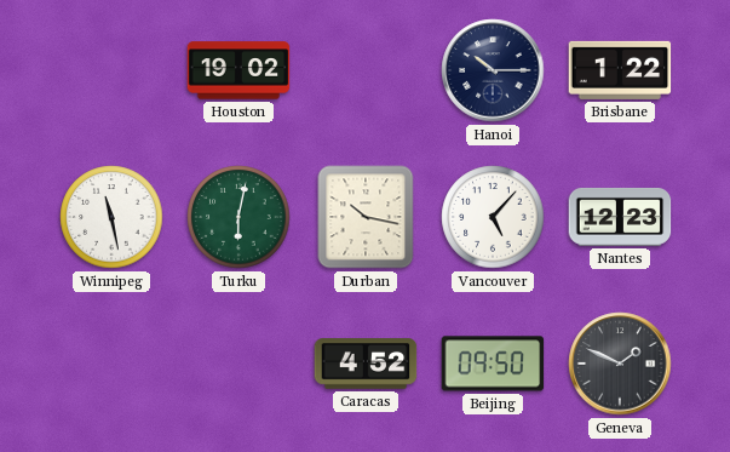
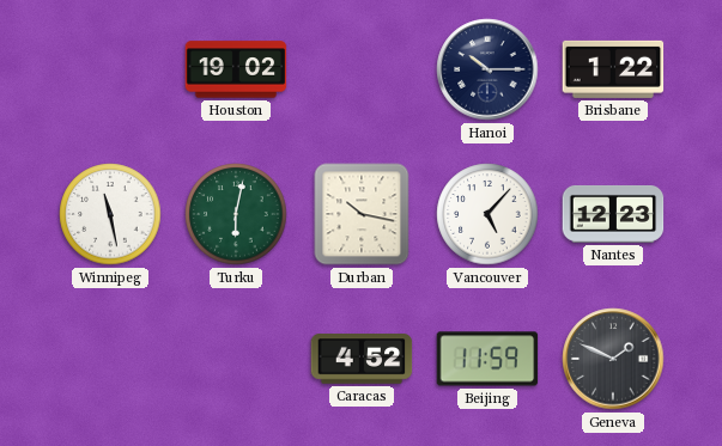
Beijing: 09:50 -> 11:59 (487, 359)
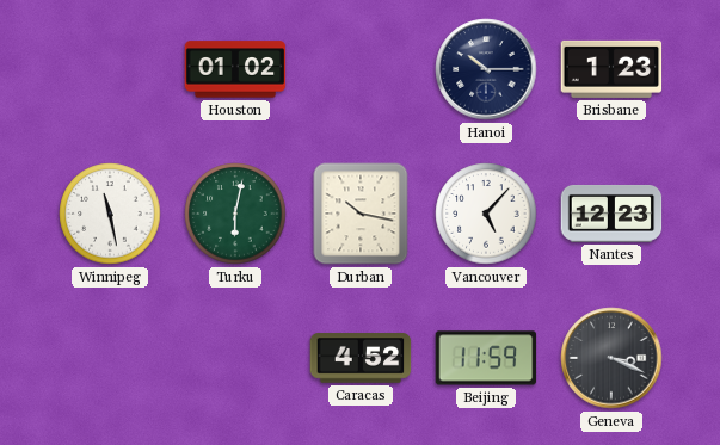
Houston: 19:02 -> 01:02 (235, 69)
Brisbane: 1:22 -> 1:23 (611, 69)
Geneva: 1:49 -> 3:19 (611, 358)
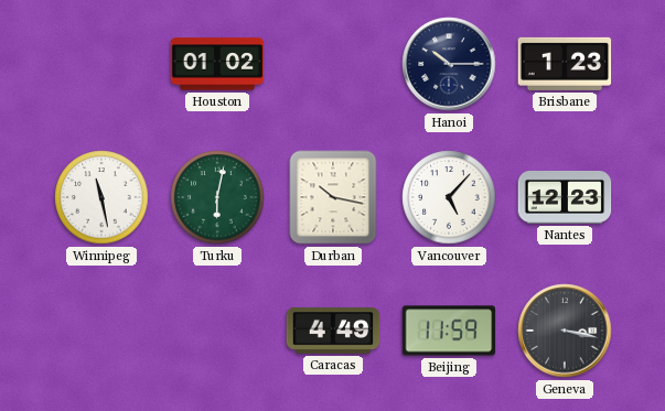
Caracas: 4:52 -> 4:49 (333, 331)
Geneva: 3:19 -> 3:17 (565, 331)
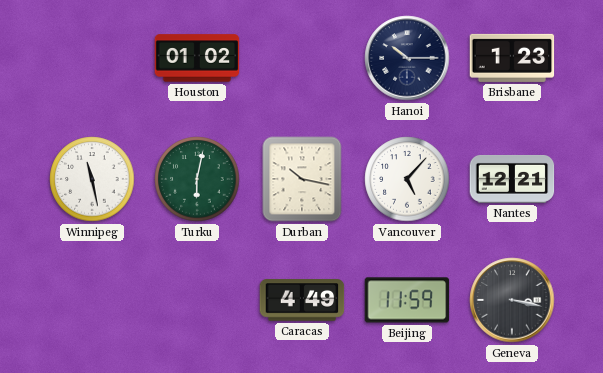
Nantes: 12:23 -> 12:21 (512, 179)
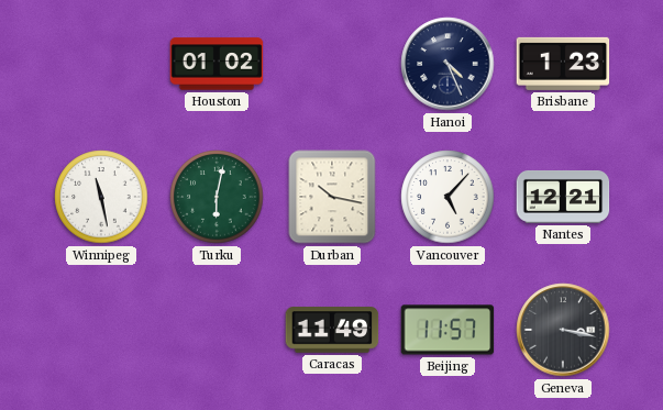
Hanoi: 10:15 -> 4:26 (447, 64)
Caracas: 4:49 -> 11:49 (332, 330)
Beijing: 11:59 -> 11:57 (447, 330)
